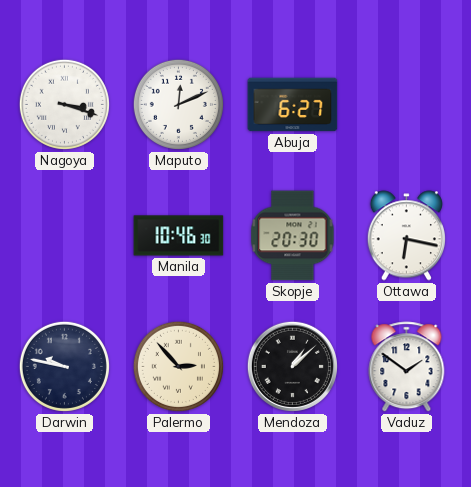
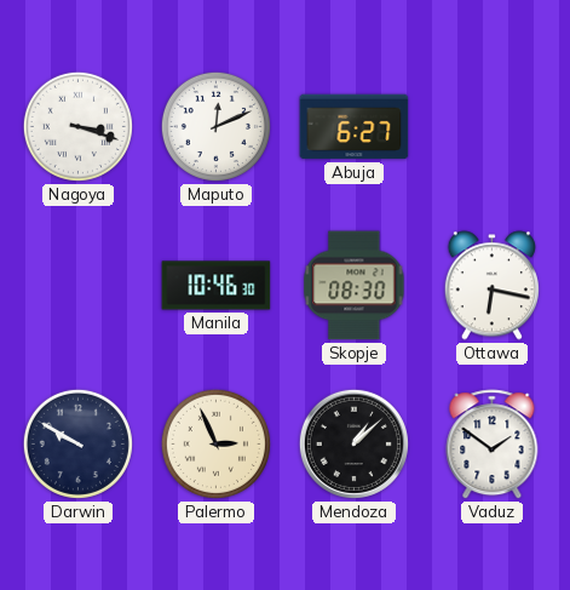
Skopje: 20:30 -> 08:30 (355, 286)
Darwin: 9:47 -> 9:50 (77, 443)
Palermo: 2:53 -> 2:56 (215, 443)
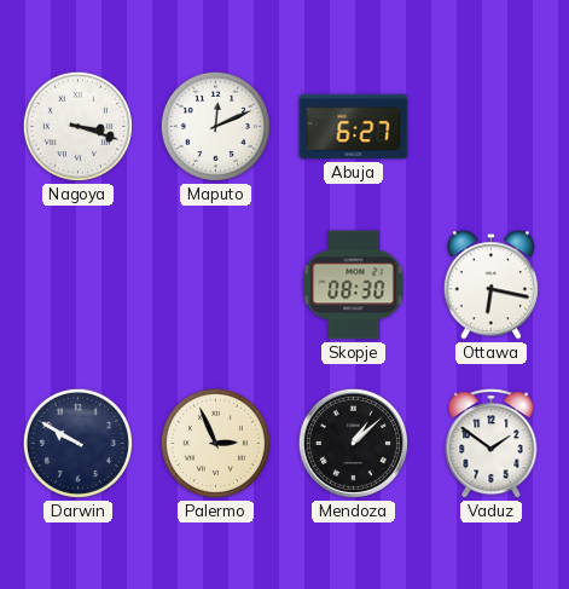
Manila: 10:46 -> none (217, 286)
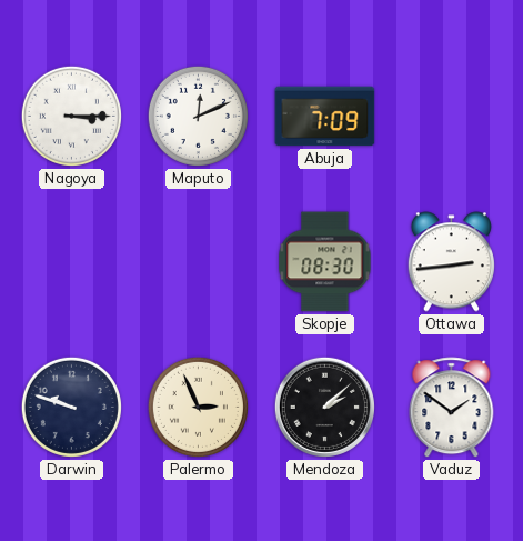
Nagoya: 3:18 -> 3:15 (71, 116)
Abuja: 6:27 -> 7:09 (325, 117)
Ottawa: 6:17 -> 2:44 (451, 262)
Darwin: 9:50 -> 9:48 (71, 407)
Mendoza: 1:08 -> 2:08 (324, 407)
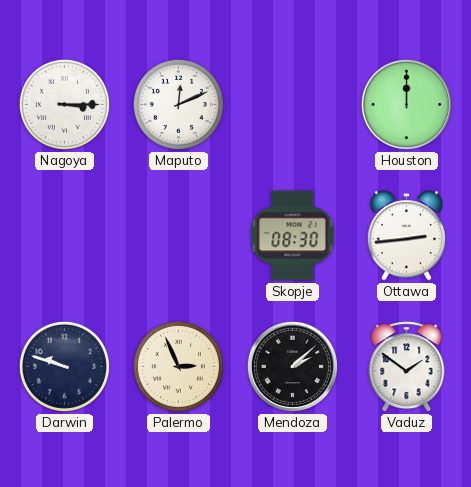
Abuja: 7:09 -> none (325, 117)
Houston: none -> 12:00 (406, 104)
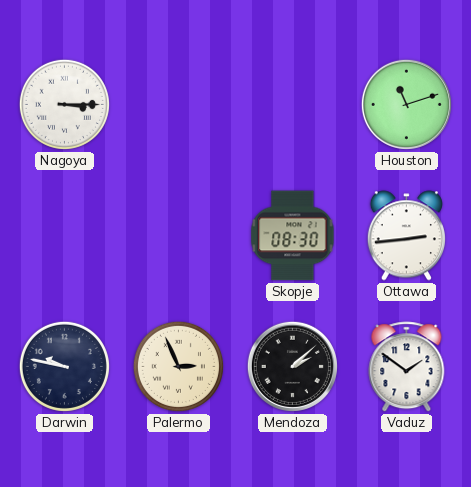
Maputo: 12:11 -> none (178, 104)
Houston: 12:00 -> 11:12 (406, 104)
Darwin: 9:48 -> 9:47 (64, 366)
